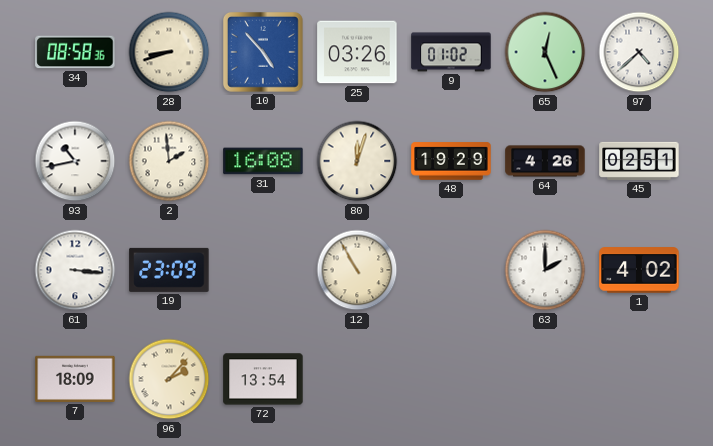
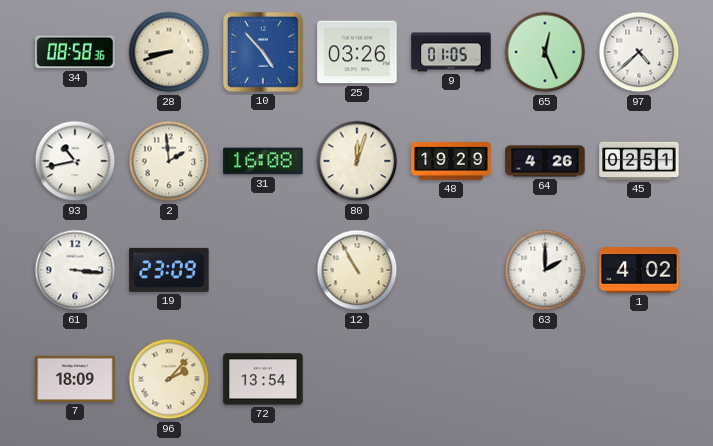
9: 01:02 -> 01:05 (451, 52)
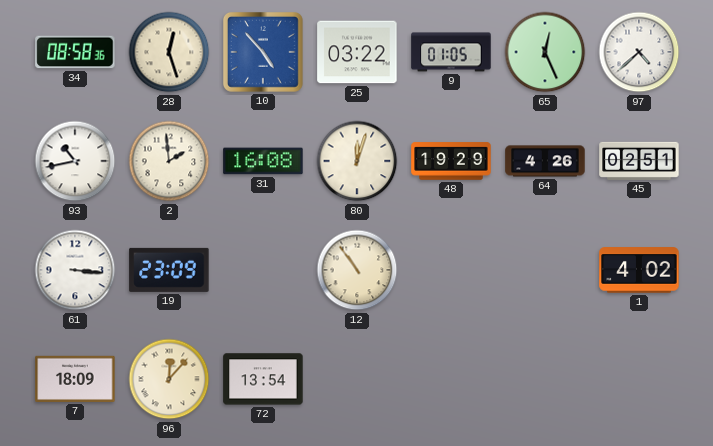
28: 8:42 -> 12:27 (169, 52)
25: 03:26 -> 03:22 (357, 52)
12: 10:55 -> 10:54 (357, 270)
63: 2:00 -> none (545, 270)
96: 2:07 -> 12:07 (169, 379)
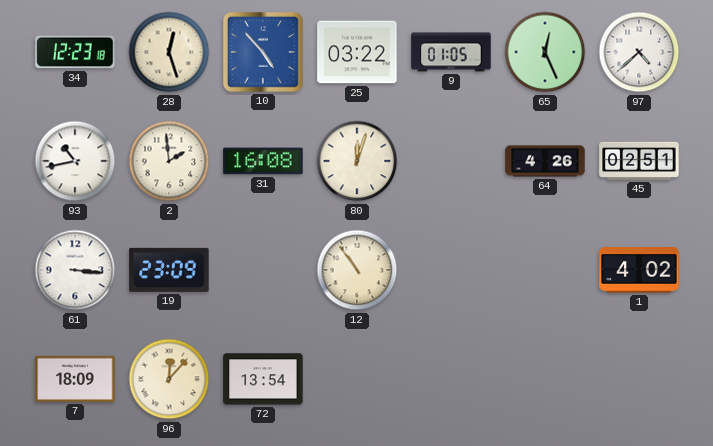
34: 08:58 -> 12:23 (75, 52)
48: 19:29 -> none (451, 161)
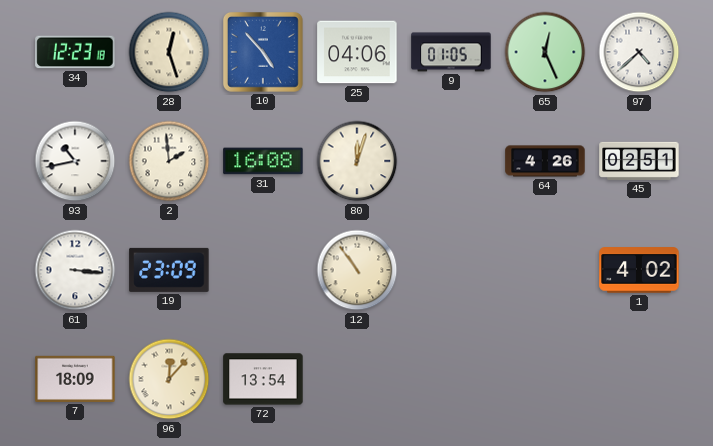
25: 03:22 -> 04:06 (357, 52)
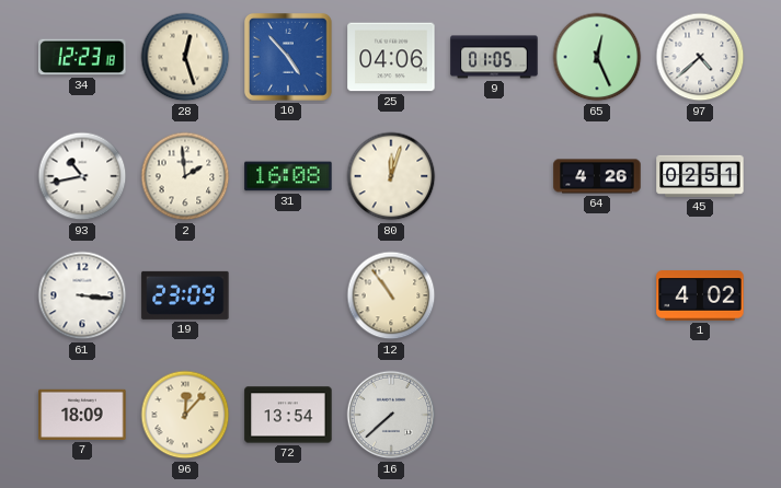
16: none -> 7:38 (391, 415)
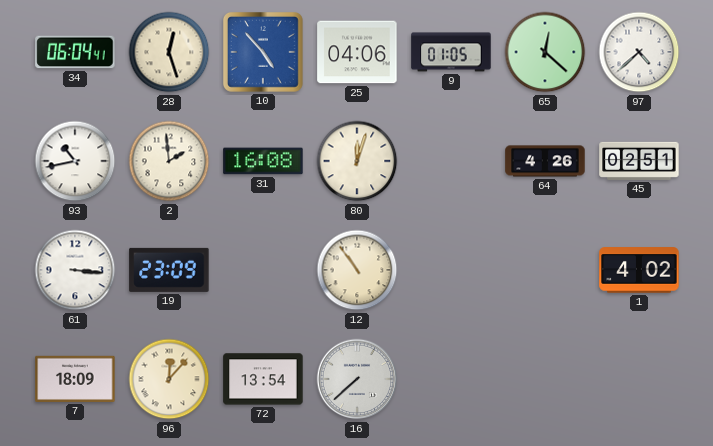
34: 12:23 -> 06:04 (75, 52)
65: 12:26 -> 12:22 (545, 52)
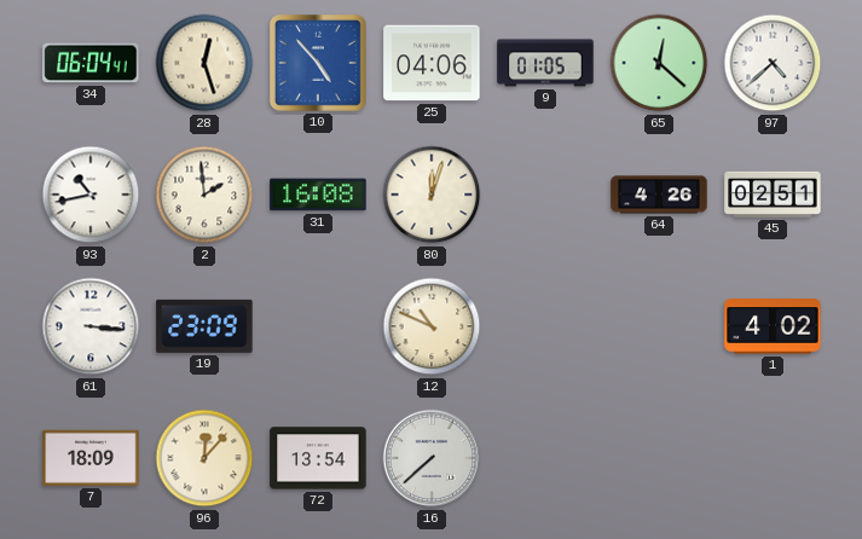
12: 10:54 -> 10:49 (432, 326)
